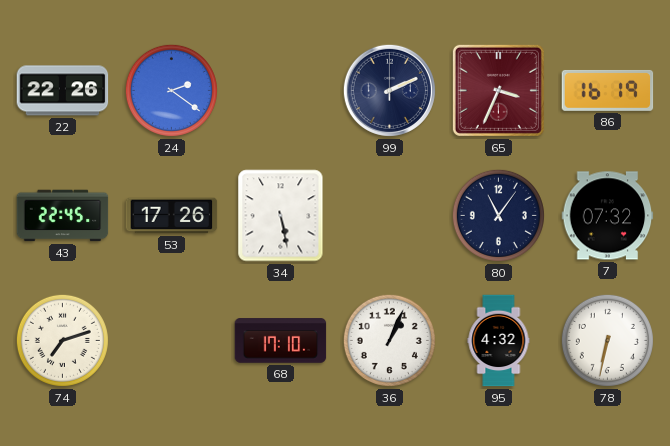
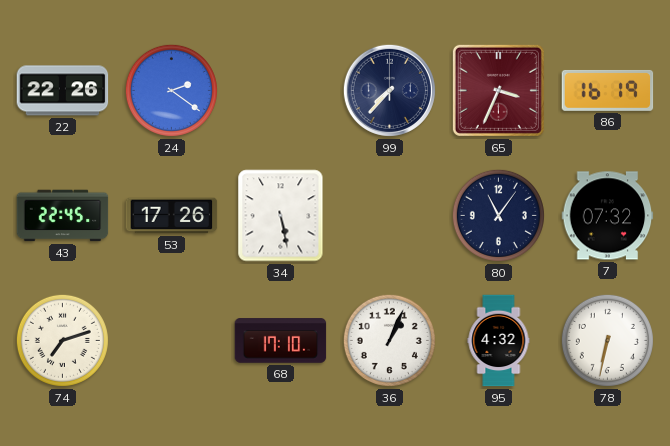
99: 2:11 -> 7:37 (389, 90)
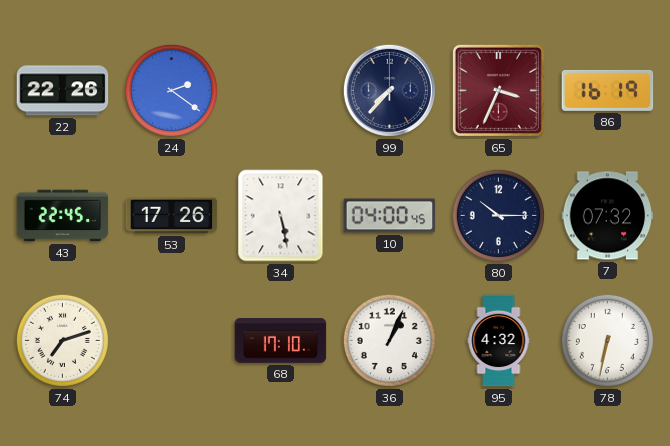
10: none -> 04:00 (390, 216)
80: 11:06 -> 10:15 (498, 215)
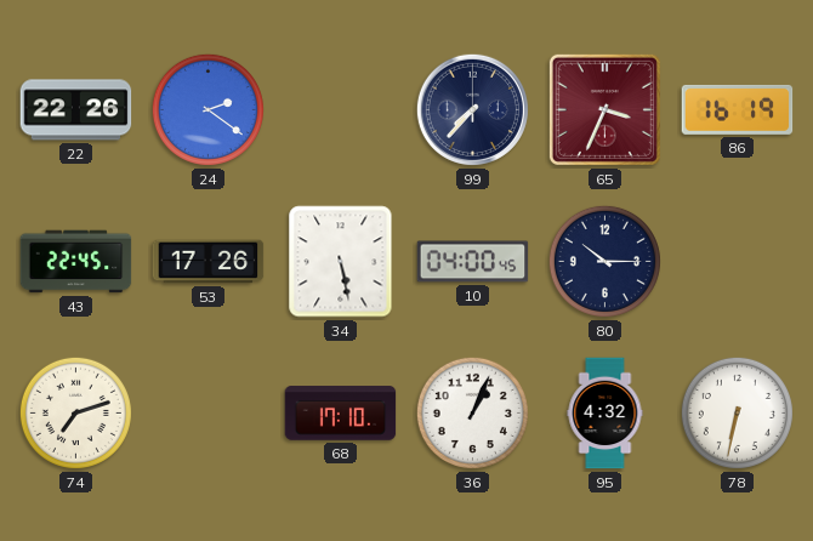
7: 07:32 -> none (608, 216)
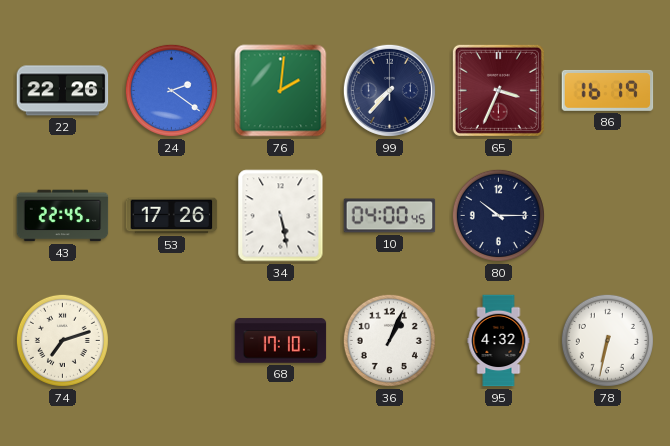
76: none -> 2:01 (281, 91)
